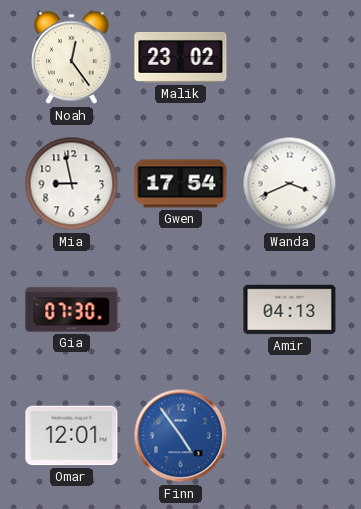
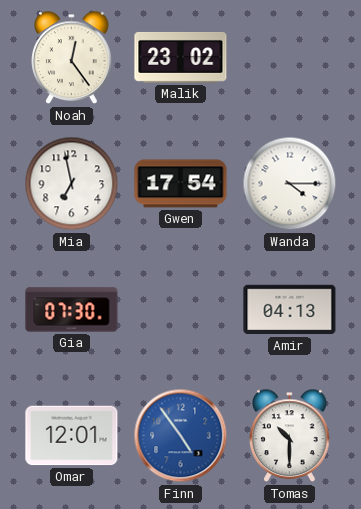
Mia: 8:58 -> 6:58 (72, 184)
Wanda: 3:41 -> 4:15 (290, 184)
Tomas: none -> 10:30 (290, 436)
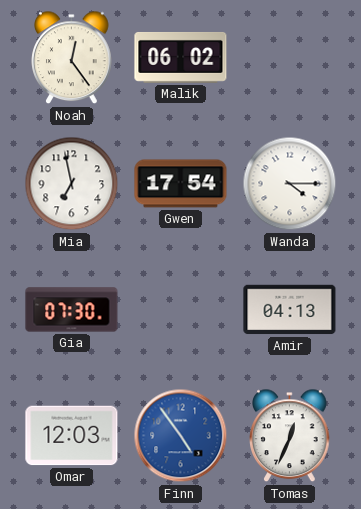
Malik: 23:02 -> 06:02 (181, 57)
Omar: 12:01 -> 12:03 (72, 436)
Tomas: 10:30 -> 12:34 (290, 436)
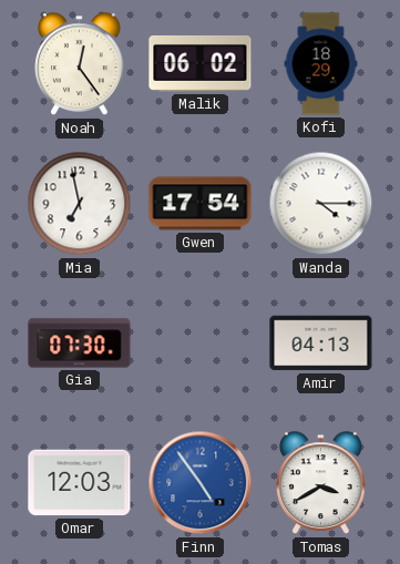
Kofi: none -> 18:29 (321, 64)
Tomas: 12:34 -> 3:40 (321, 483)
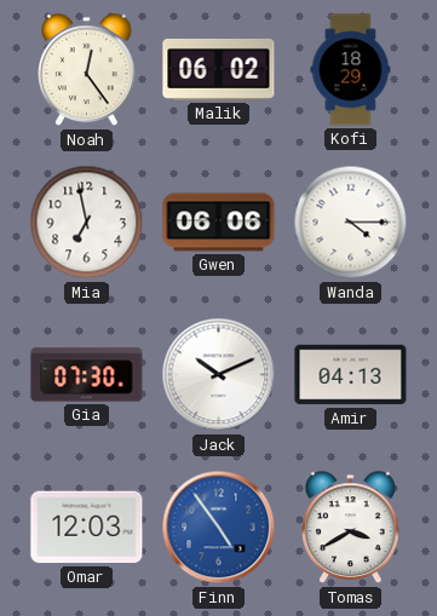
Gwen: 17:54 -> 06:06 (219, 223)
Jack: none -> 10:11 (219, 375)
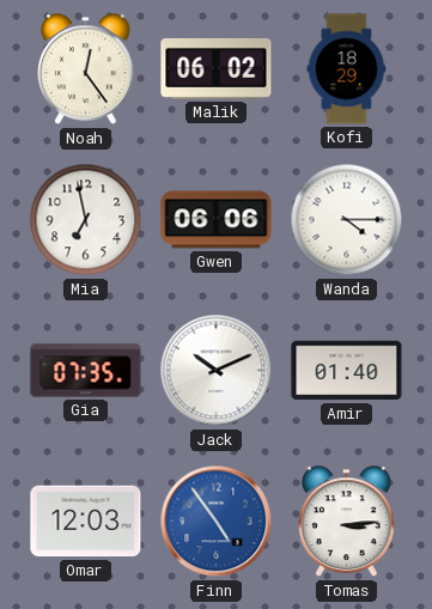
Gia: 07:30 -> 07:35 (86, 371)
Amir: 04:13 -> 01:40 (347, 371)
Tomas: 3:40 -> 3:14 (347, 522)
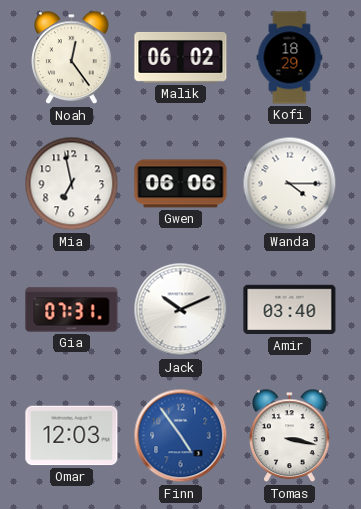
Gia: 07:35 -> 07:31 (72, 310)
Amir: 01:40 -> 03:40 (290, 310)
Tomas: 3:14 -> 3:17 (290, 436)
